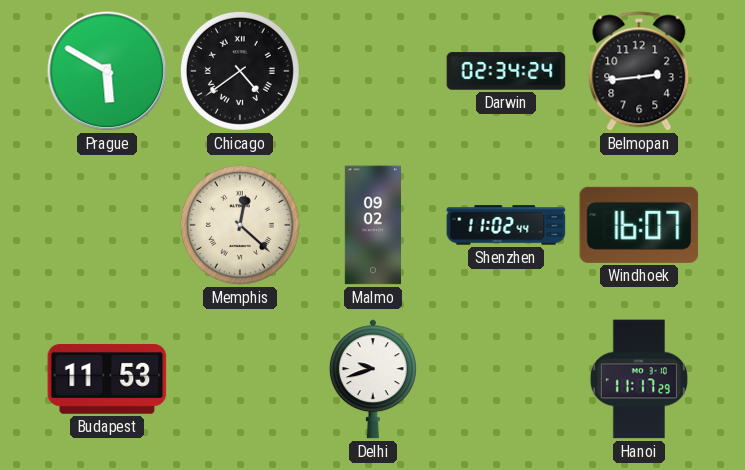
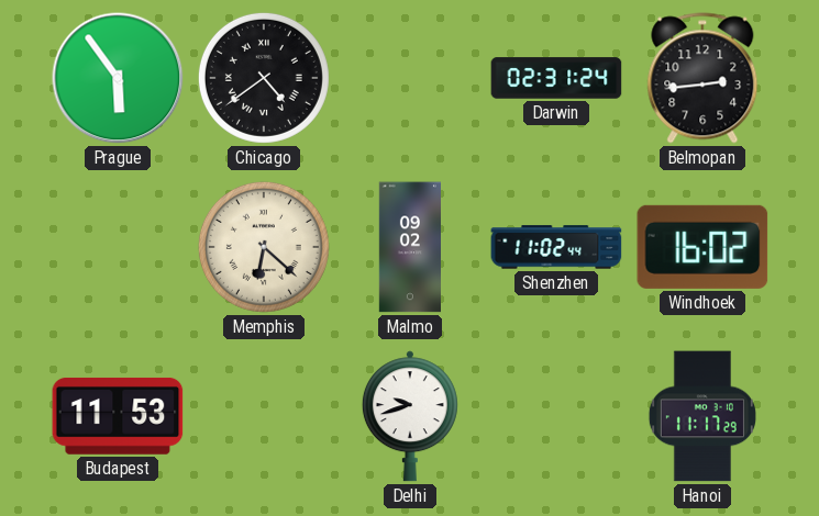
Prague: 5:50 -> 5:54 (118, 78)
Darwin: 02:34 -> 02:31 (556, 78)
Memphis: 12:22 -> 6:22 (264, 247)
Windhoek: 16:07 -> 16:02 (702, 247)
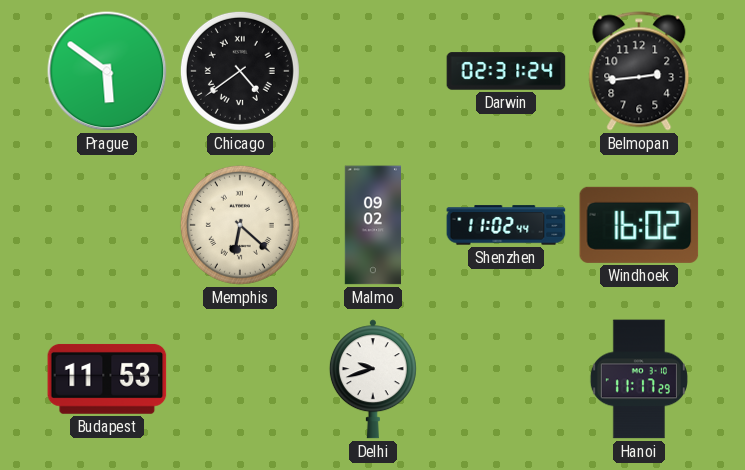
Prague: 5:54 -> 5:51 (107, 71)
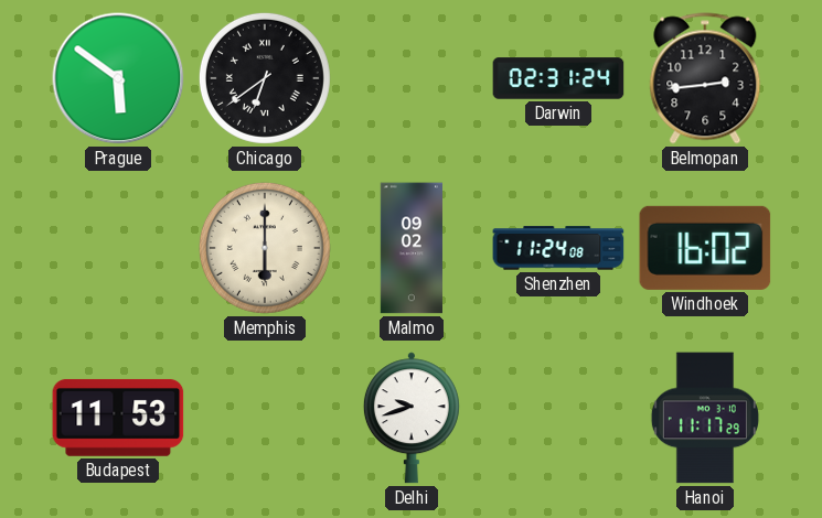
Chicago: 4:39 -> 6:39 (265, 78)
Memphis: 6:22 -> 6:00 (265, 248)
Shenzhen: 11:02 -> 11:24 (558, 248)
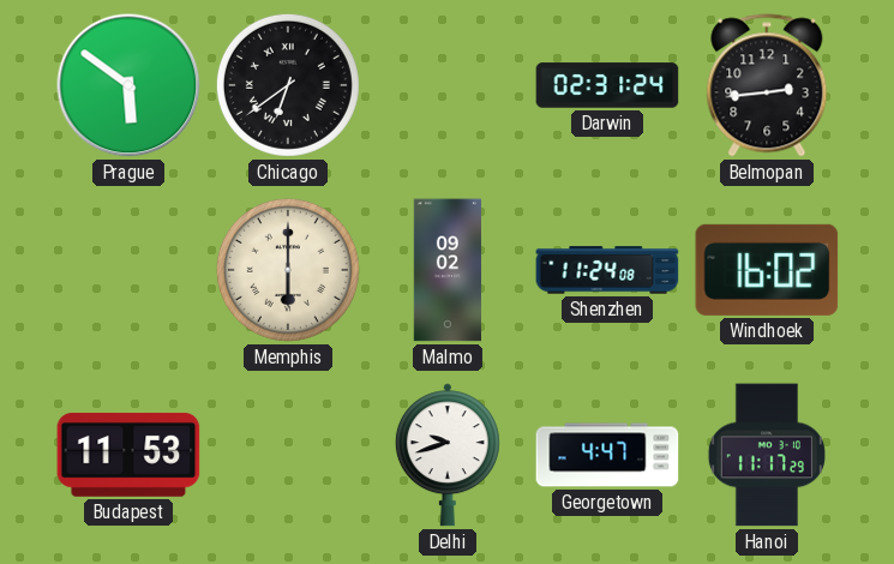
Georgetown: none -> 4:47 (607, 455)
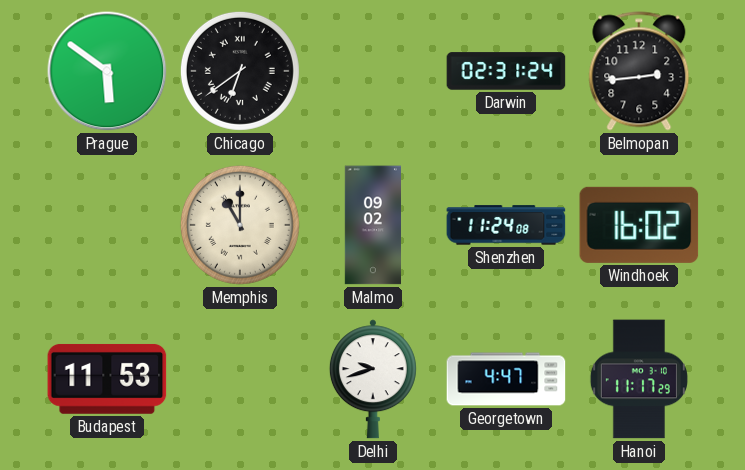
Memphis: 6:00 -> 11:00 (240, 225)
